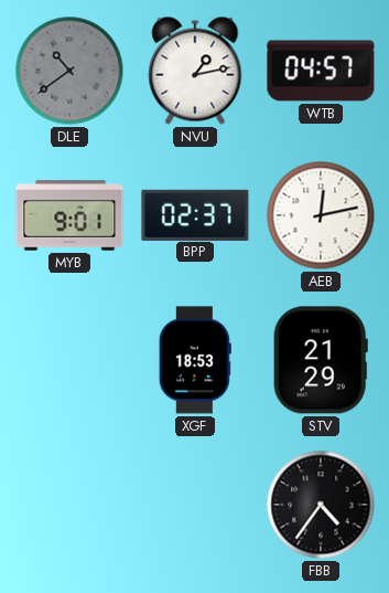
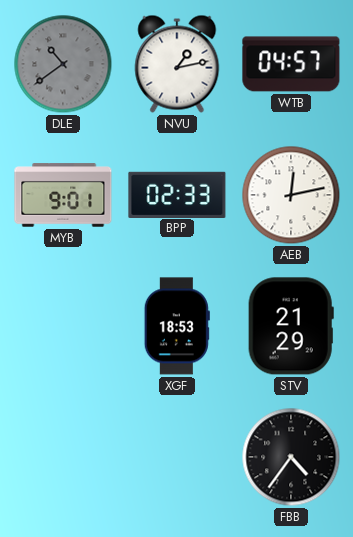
BPP: 02:37 -> 02:33 (177, 194)
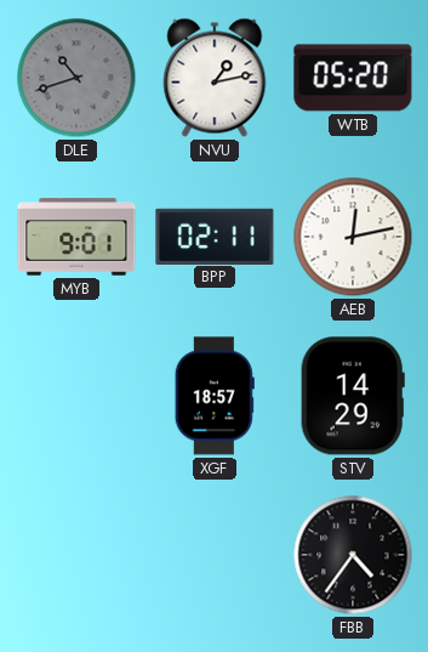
DLE: 10:39 -> 10:42 (76, 78)
WTB: 04:57 -> 05:20 (353, 78)
BPP: 02:33 -> 02:11 (215, 236)
XGF: 18:53 -> 18:57 (215, 396)
STV: 21:29 -> 14:29 (353, 396)
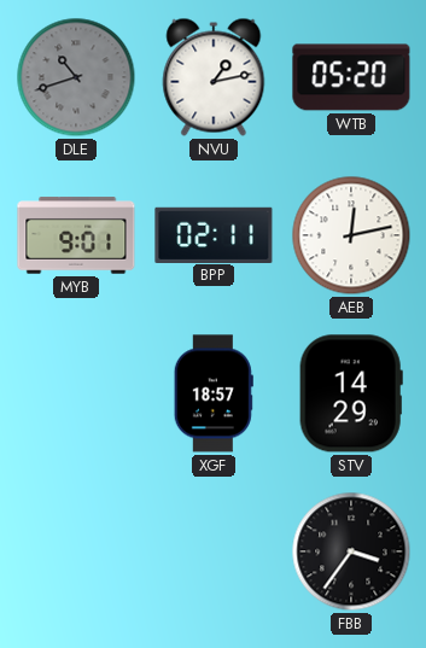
FBB: 4:36 -> 3:36 (351, 551)
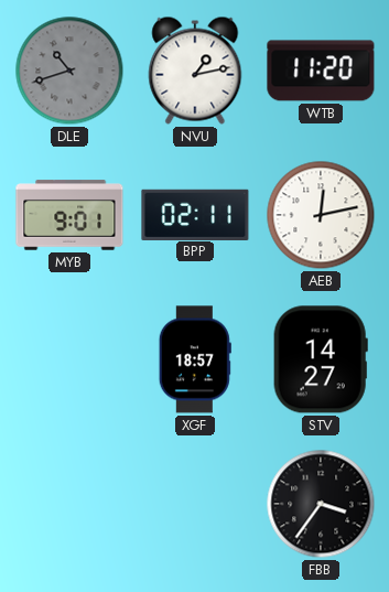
WTB: 05:20 -> 11:20 (321, 71)
STV: 14:29 -> 14:27 (321, 359)
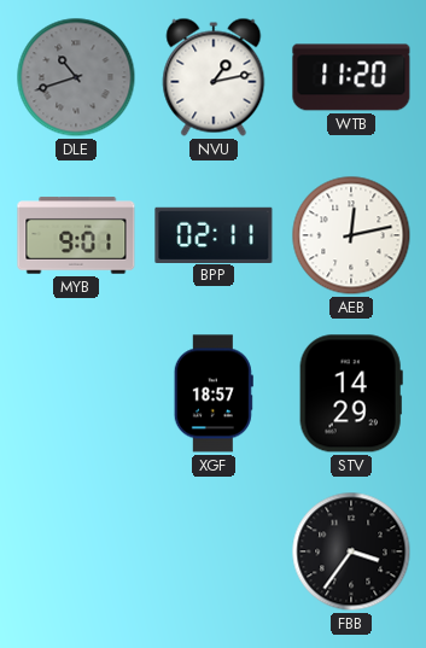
STV: 14:27 -> 14:29 (351, 393)
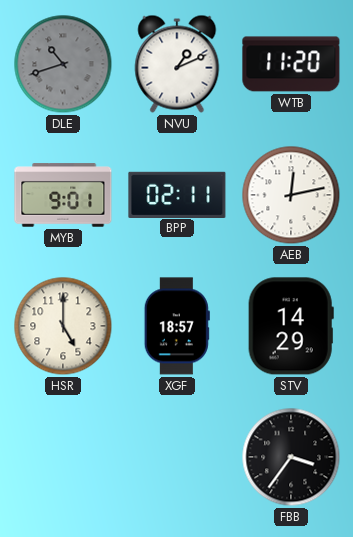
NVU: 1:13 -> 1:11 (177, 64)
HSR: none -> 5:00 (63, 326)
